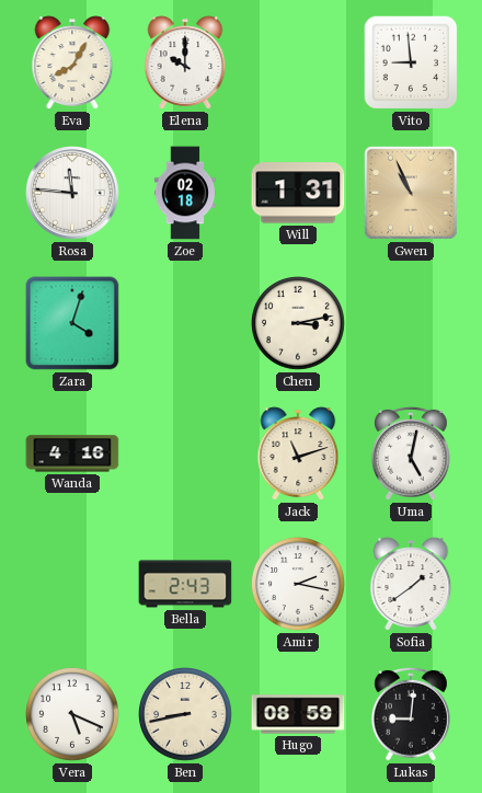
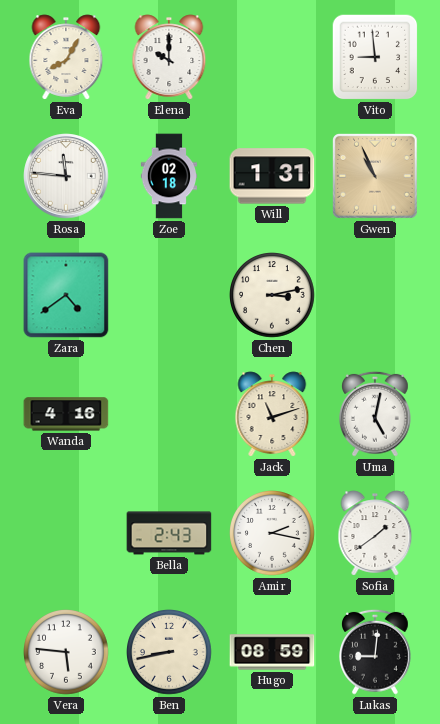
Zara: 4:03 -> 4:39 (66, 295)
Vera: 5:19 -> 5:46 (67, 653)
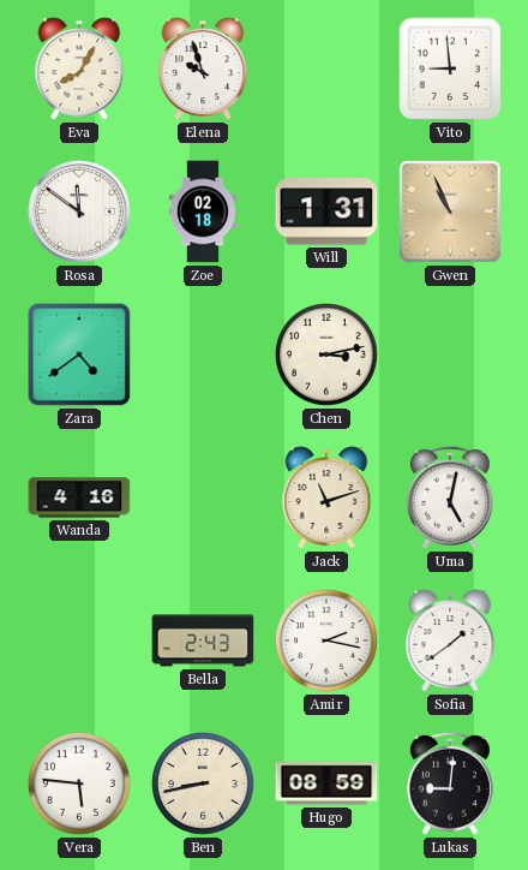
Elena: 10:00 -> 9:57 (203, 68)
Rosa: 11:46 -> 11:51 (79, 211)
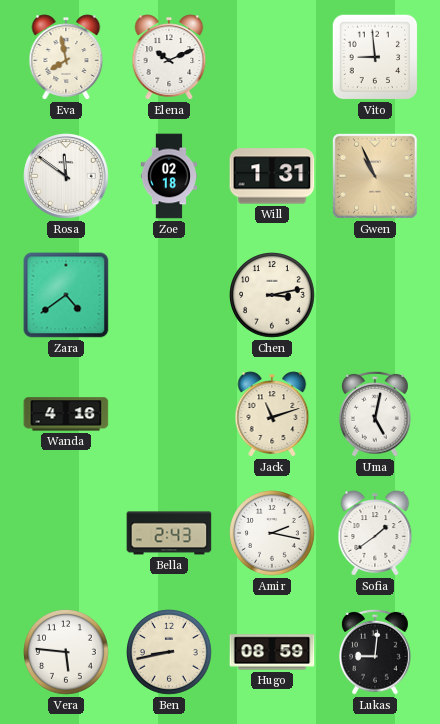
Eva: 8:05 -> 7:58 (66, 57)
Elena: 9:57 -> 10:11 (169, 57)
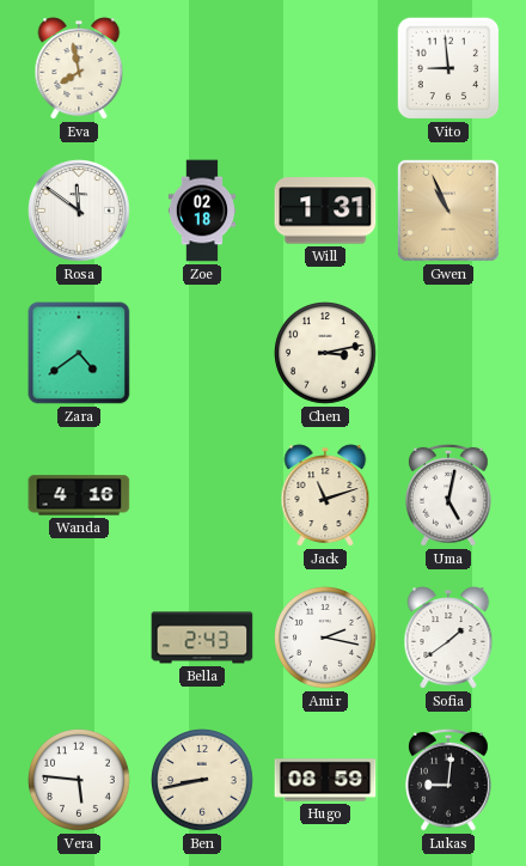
Elena: 10:11 -> none (169, 57)
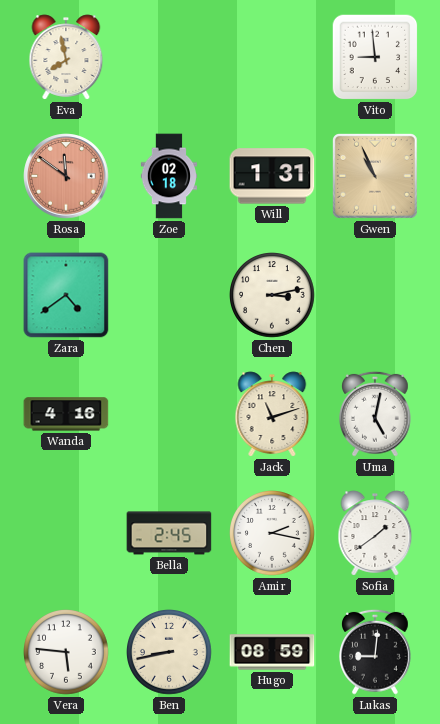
Rosa dial: white -> salmon (66, 176)
Bella: 2:43 -> 2:45 (169, 533)
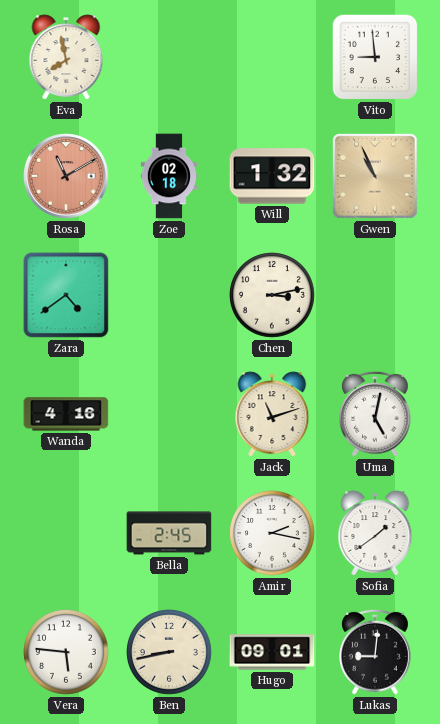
Rosa: 11:51 -> 11:10 (66, 176)
Will: 1:31 -> 1:32 (272, 176)
Hugo: 08:59 -> 09:01 (272, 652)
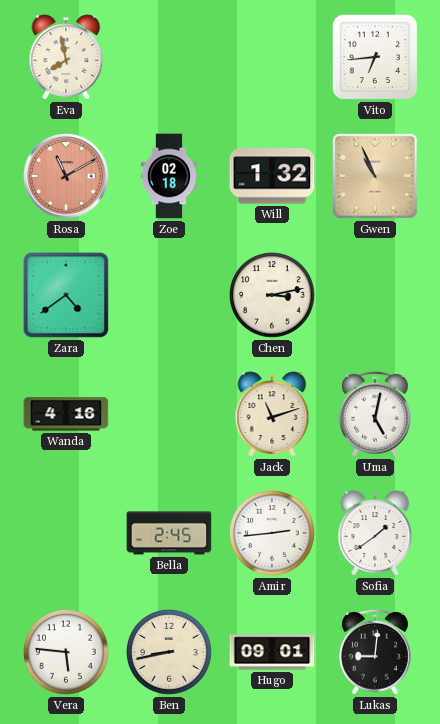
Vito: 8:59 -> 6:44 (375, 57)
Amir: 2:17 -> 2:44 (273, 534)
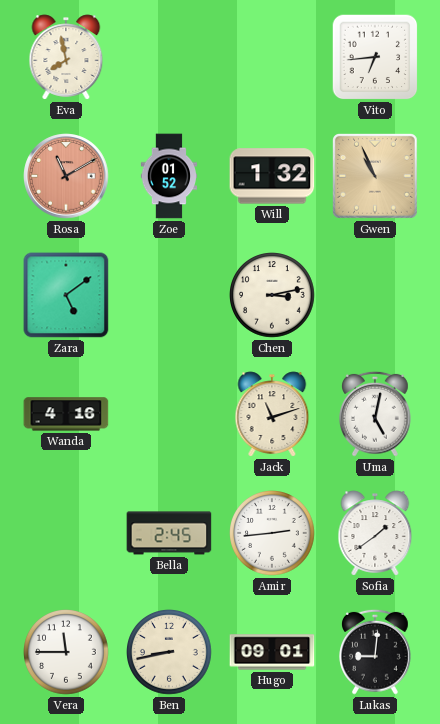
Zoe: 02:18 -> 01:52 (168, 176)
Zara: 4:39 -> 5:09 (66, 295)
Vera: 5:46 -> 11:45 (67, 653)
